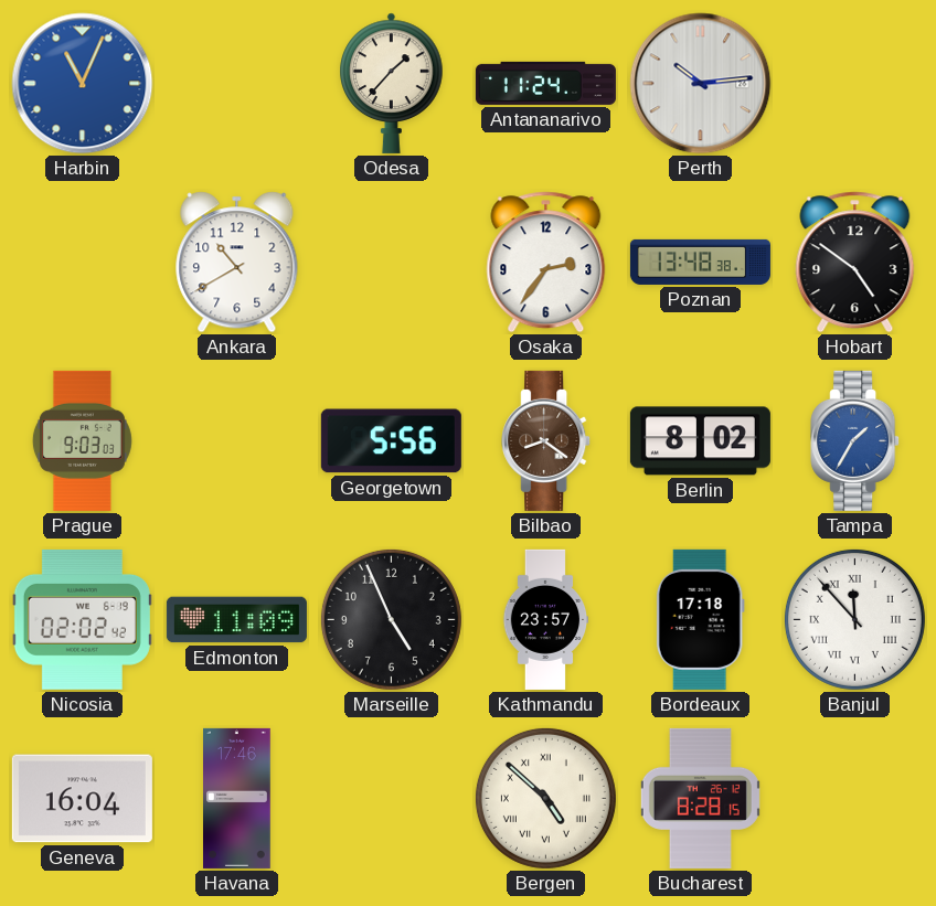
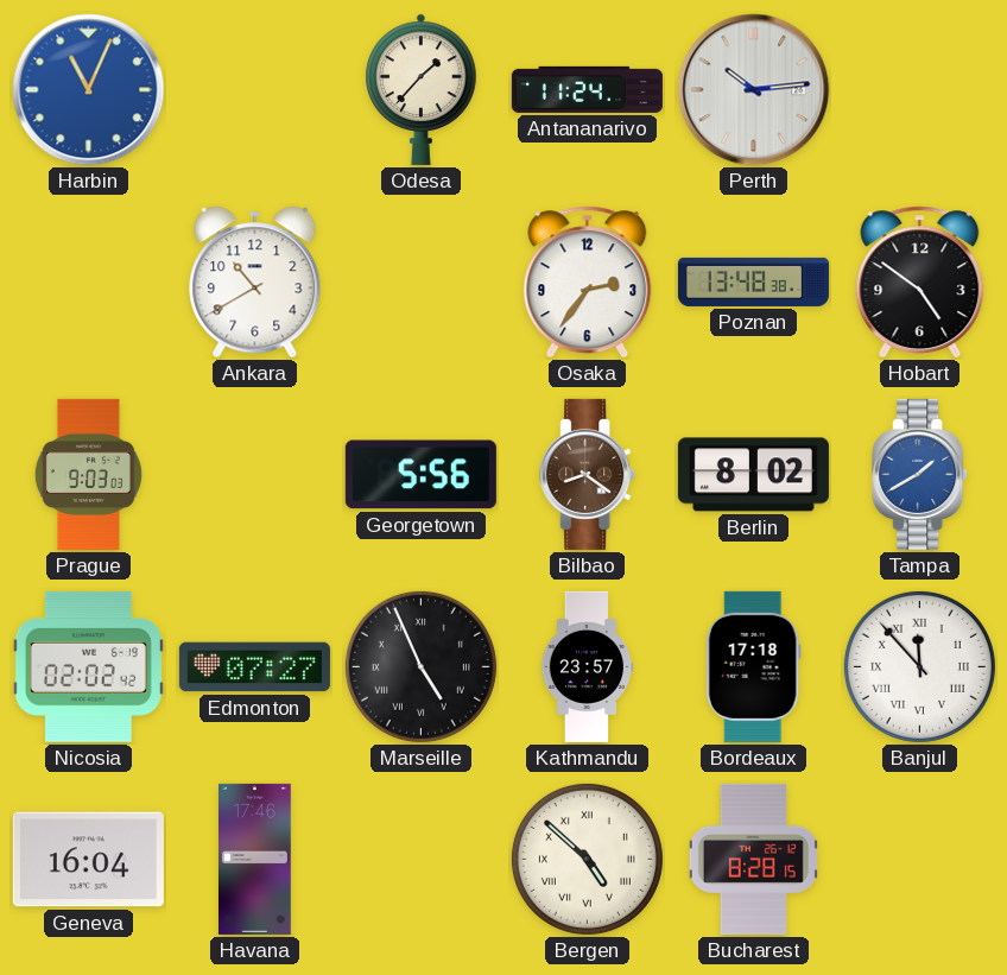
Tampa: 1:35 -> 1:40 (920, 474)
Edmonton: 11:09 -> 07:27 (254, 667)
Marseille numerals: Arabic -> Roman (420, 666)
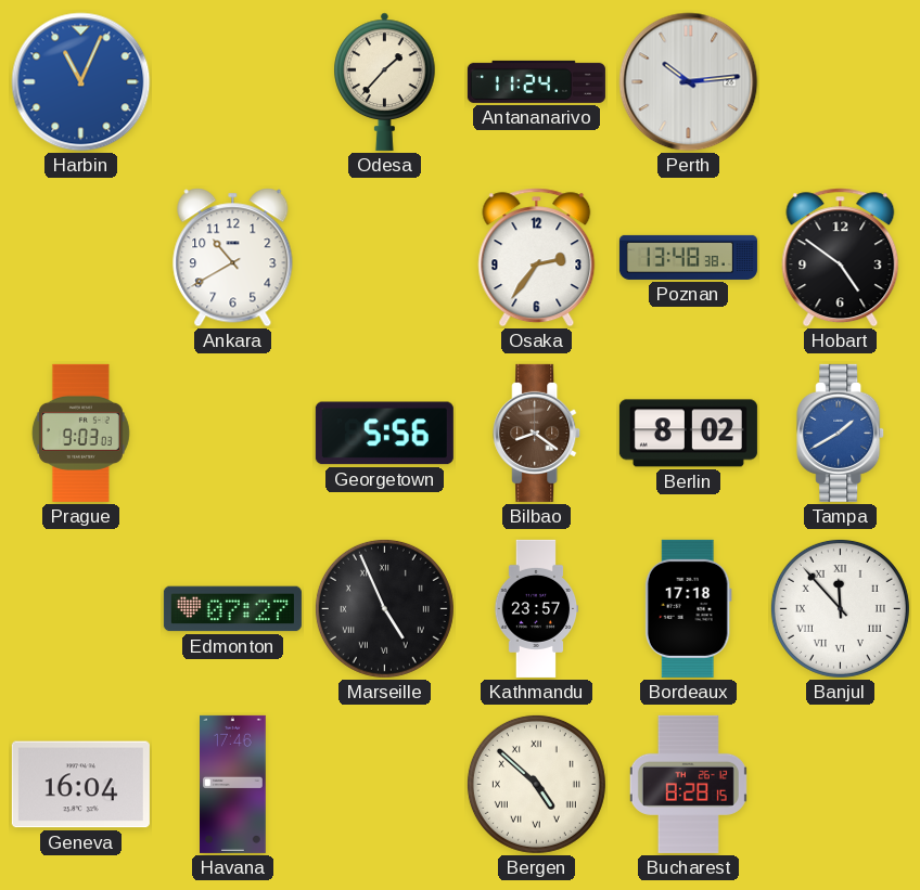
Nicosia: 02:02 -> none (88, 666)
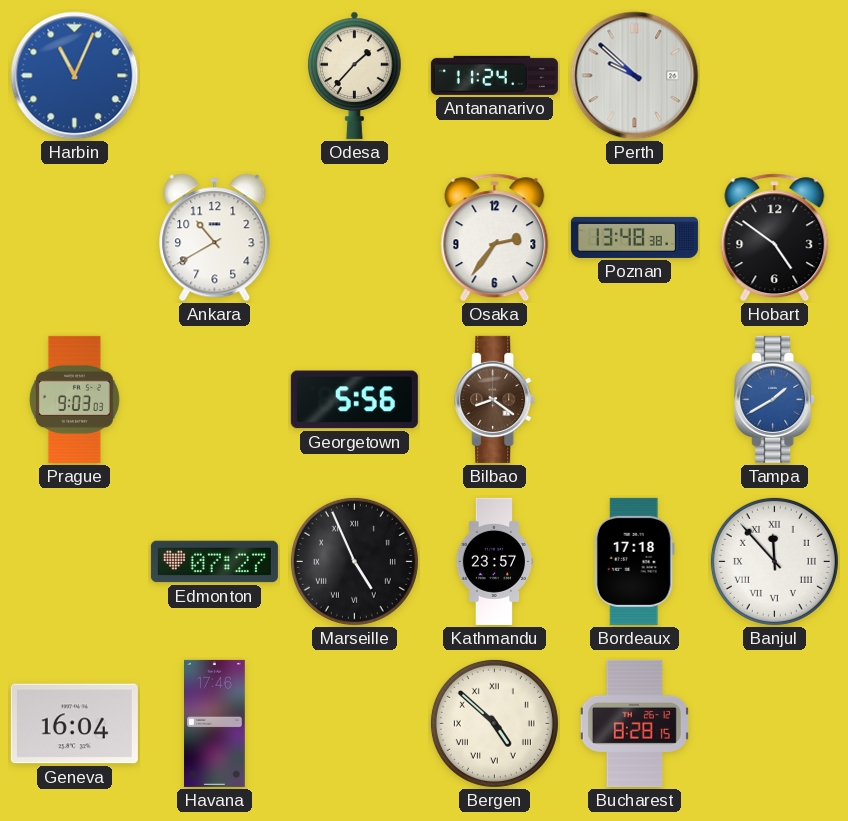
Perth: 10:14 -> 9:52 (635, 76)
Berlin: 8:02 -> none (688, 434)
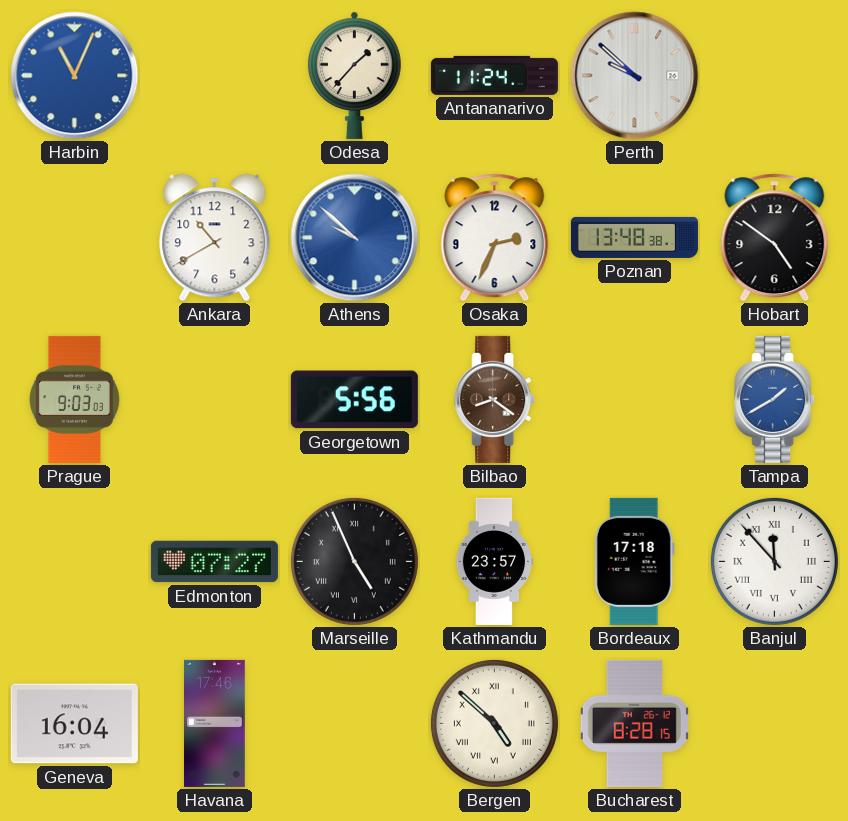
Athens: none -> 9:52 (355, 238)
Osaka: 2:36 -> 2:34 (495, 238)
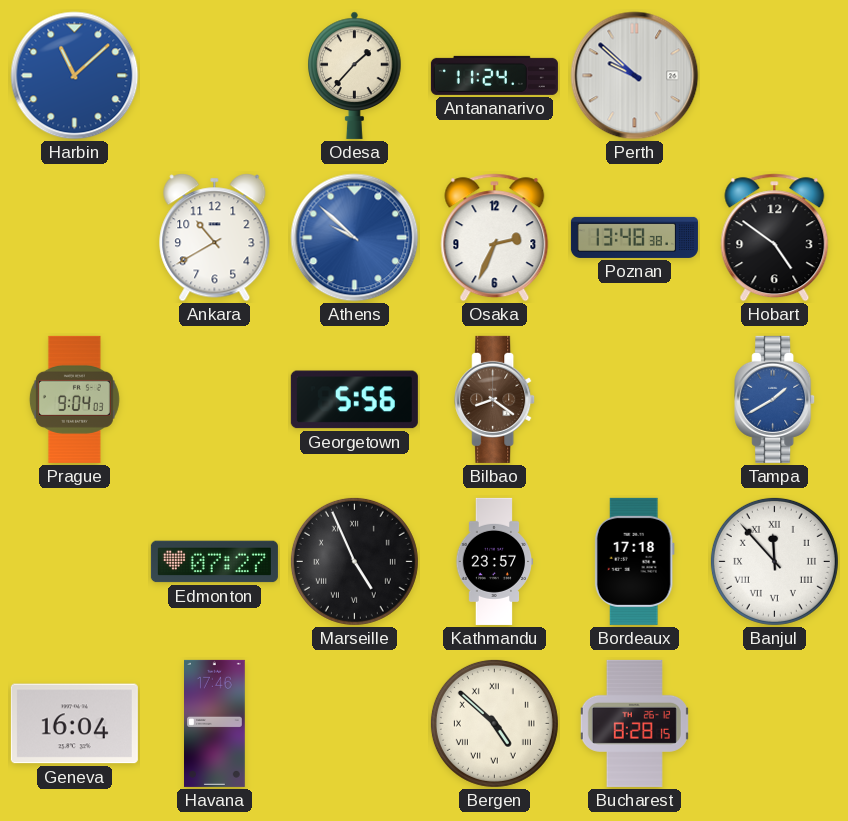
Harbin: 11:04 -> 11:08 (75, 76)
Prague: 9:03 -> 9:04 (74, 399)
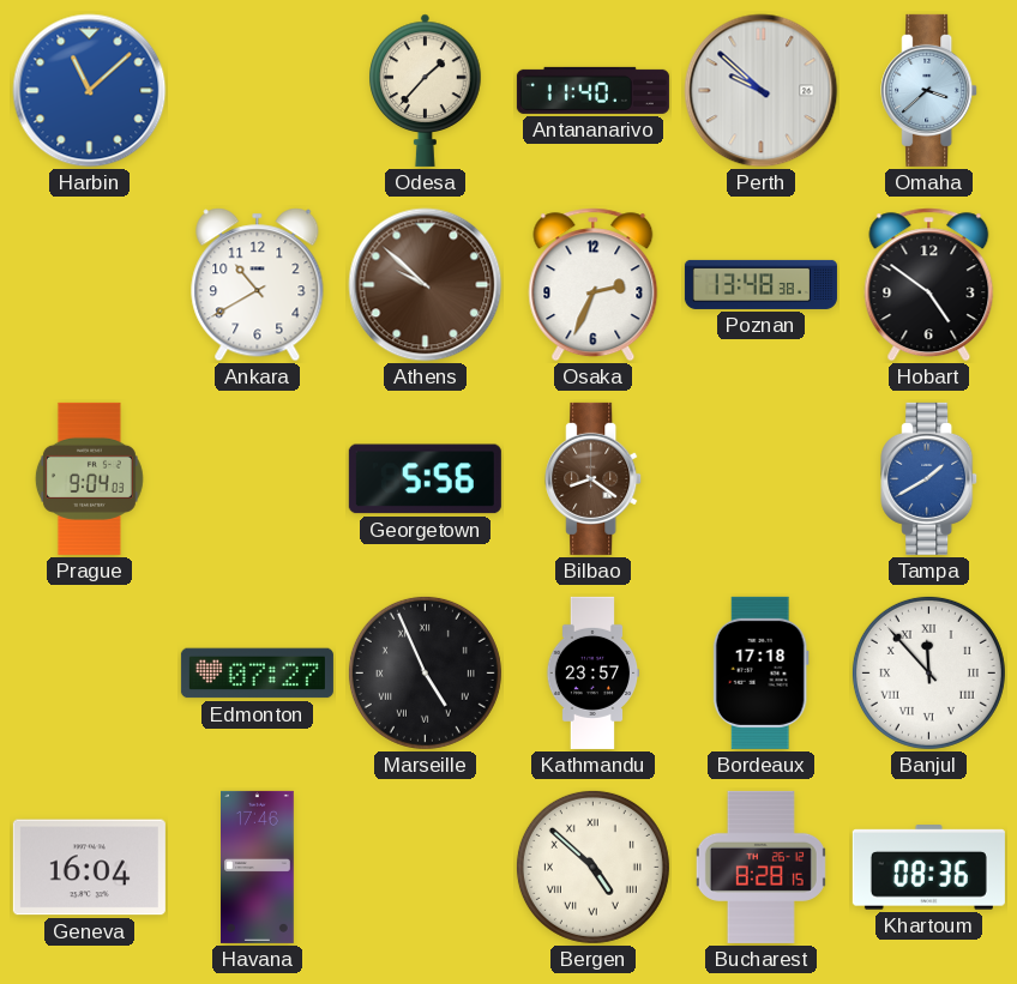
Antananarivo: 11:24 -> 11:40 (592, 90)
Omaha: none -> 3:38 (929, 90)
Athens dial: blue -> brown (426, 285)
Khartoum: none -> 08:36 (928, 868)
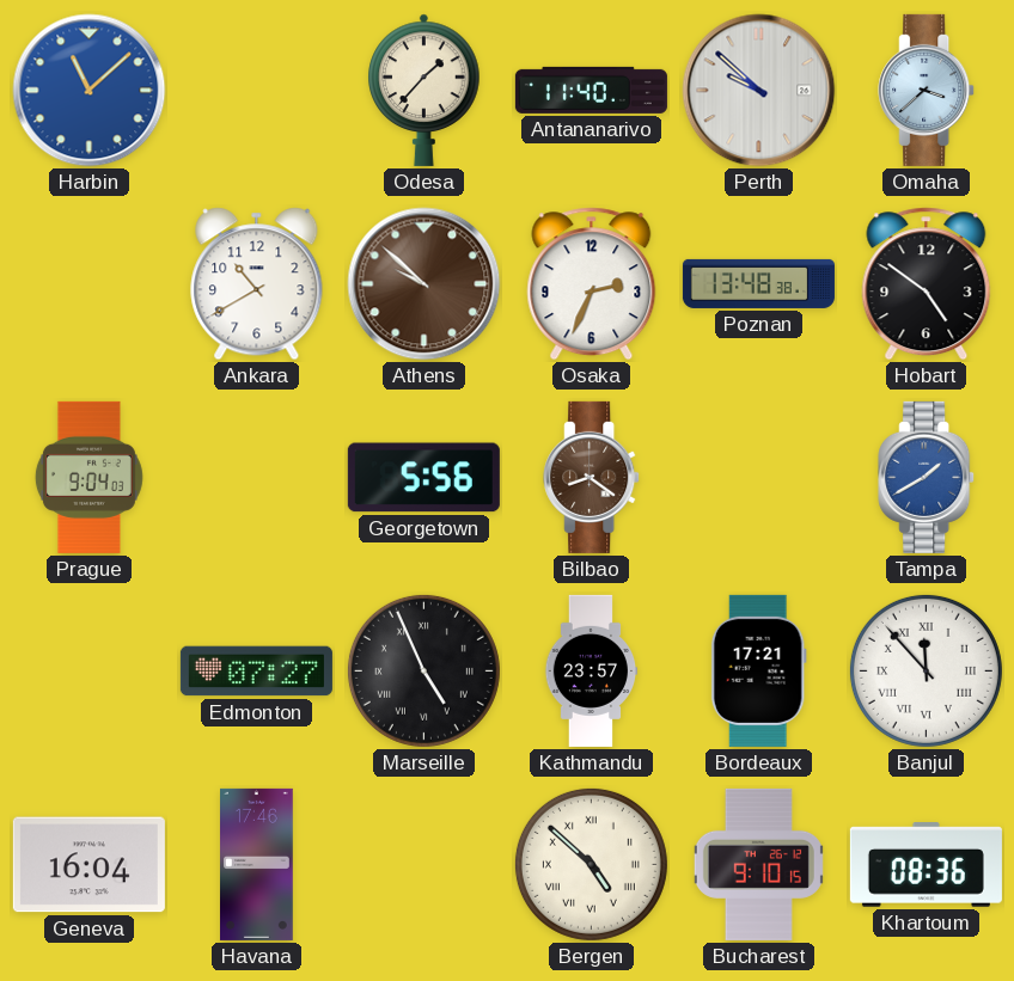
Bordeaux: 17:18 -> 17:21 (758, 670)
Bucharest: 8:28 -> 9:10 (758, 864)
